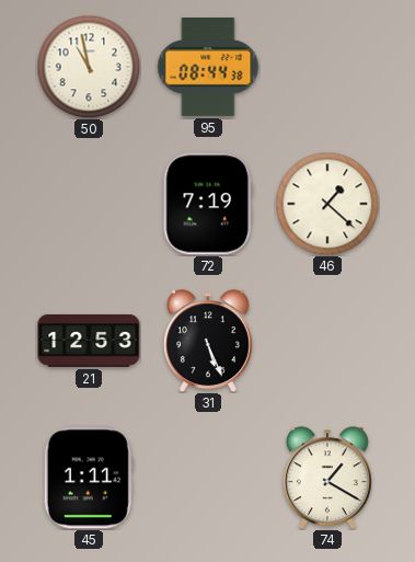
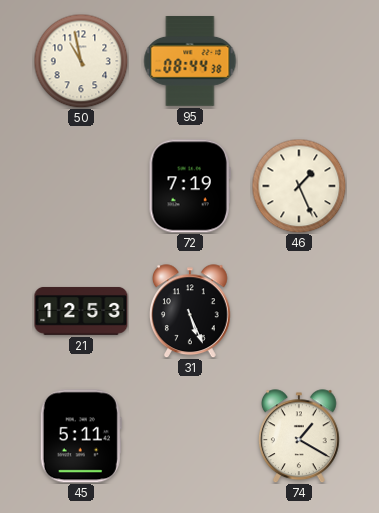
46: 1:22 -> 1:26 (299, 186)
45: 1:11 -> 5:11 (81, 436)
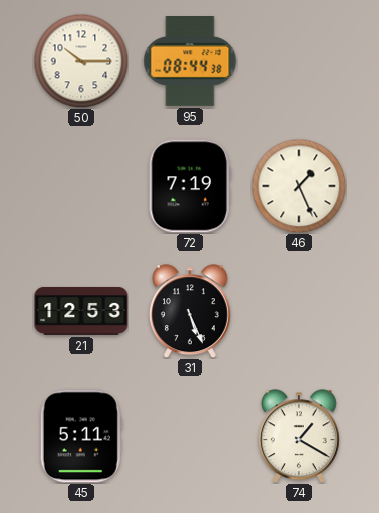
50: 10:58 -> 10:15 (81, 61)
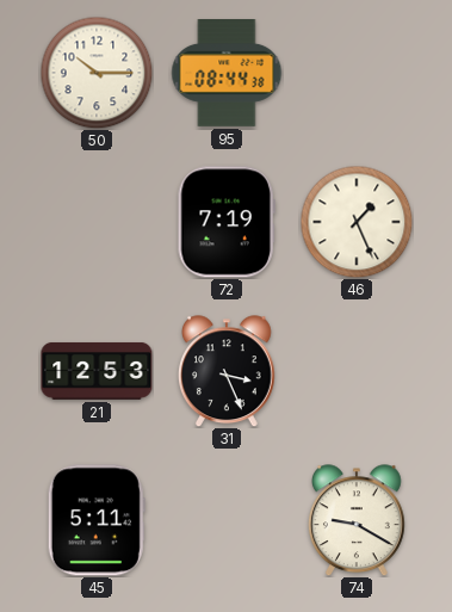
31: 5:26 -> 3:26 (227, 371)
74: 1:20 -> 9:20 (357, 520)
